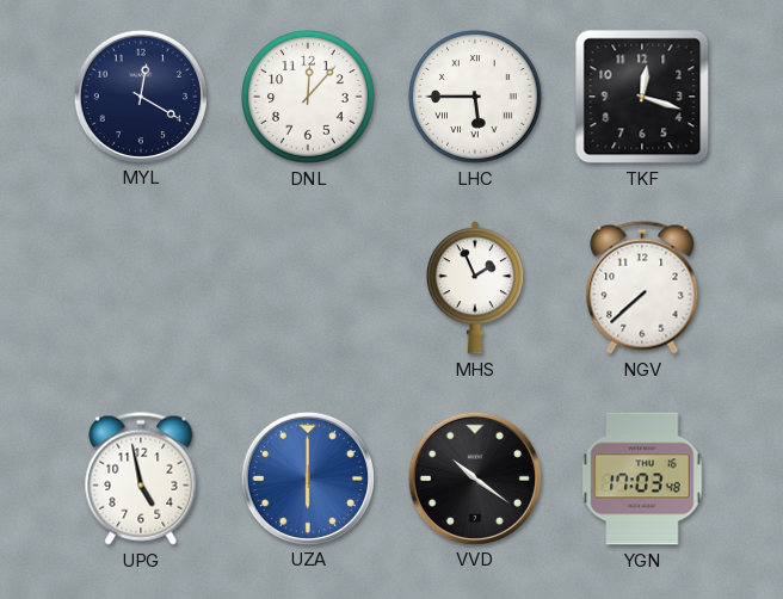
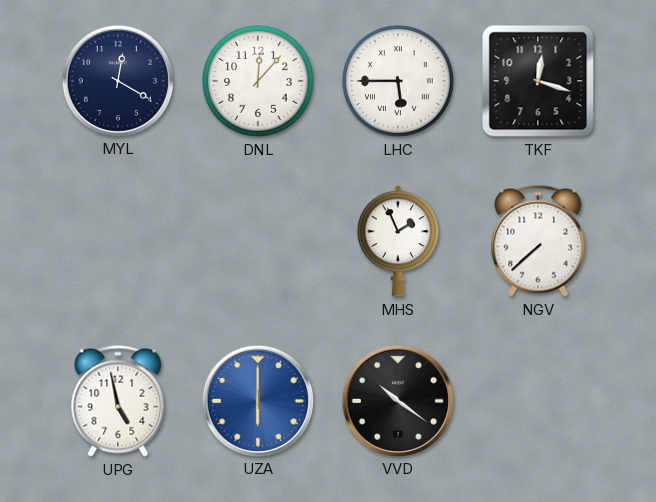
YGN: 17:03 -> none (642, 478)
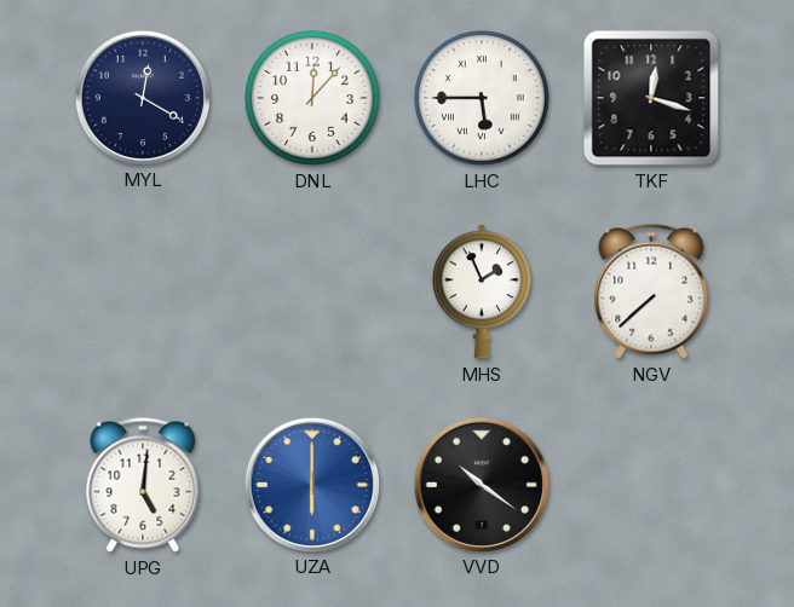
UPG: 4:58 -> 5:01 (143, 485)
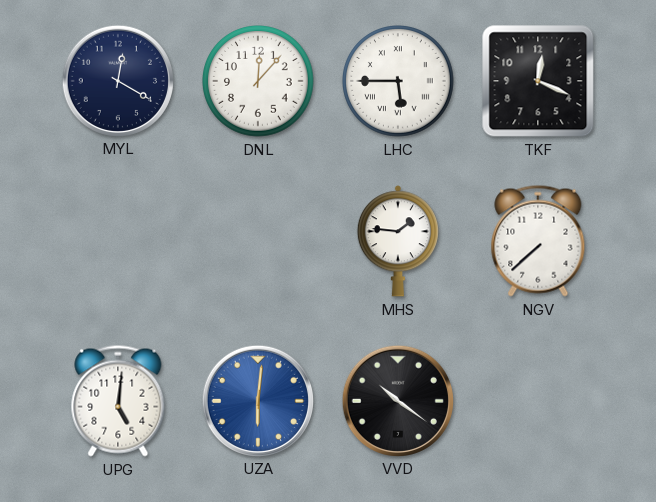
TKF: 12:18 -> 12:19 (538, 81)
MHS: 1:56 -> 1:46 (398, 241)
UZA: 6:00 -> 6:01 (257, 400)
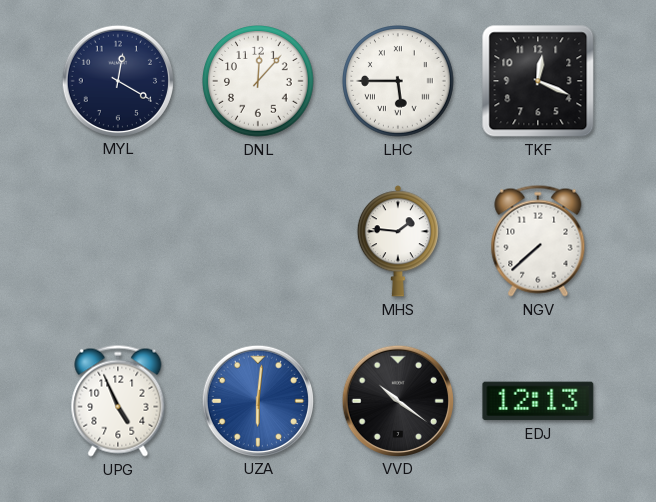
UPG: 5:01 -> 4:56 (118, 401)
EDJ: none -> 12:13 (538, 401)
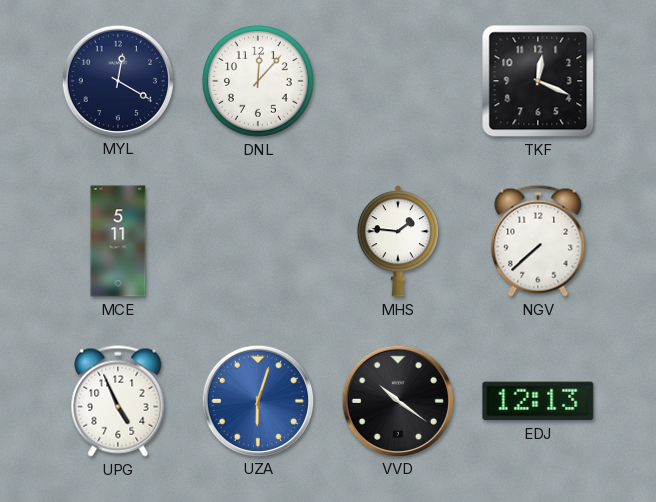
LHC: 5:45 -> none (399, 82)
MCE: none -> 5:11 (118, 241)
UZA: 6:01 -> 6:03 (257, 400)
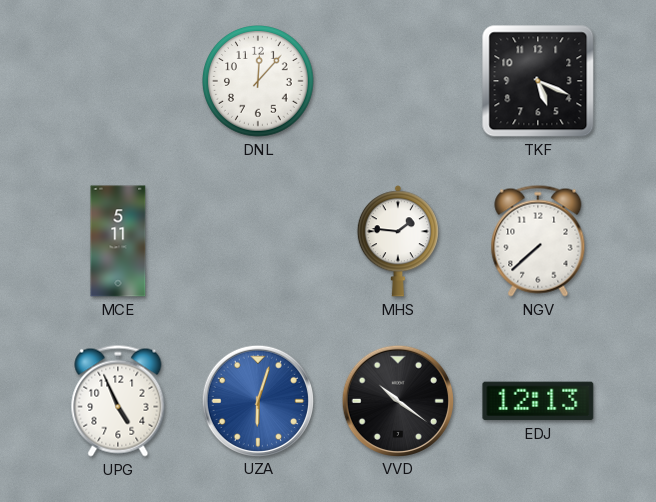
MYL: 12:20 -> none (117, 80)
TKF: 12:19 -> 5:19 (538, 81)
